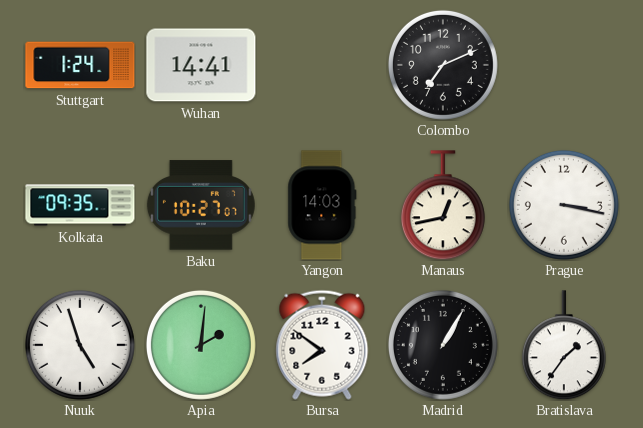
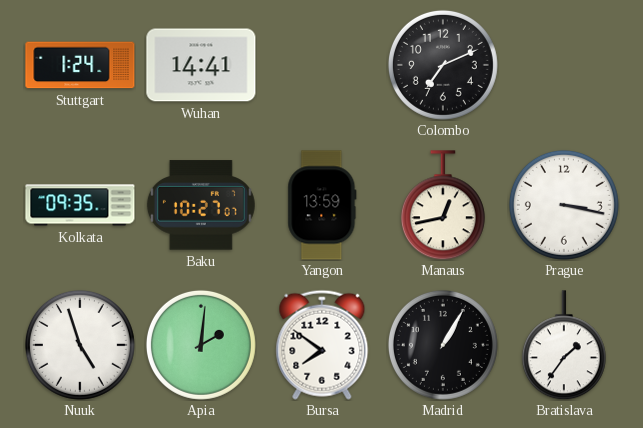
Yangon: 14:03 -> 13:59 (322, 205)
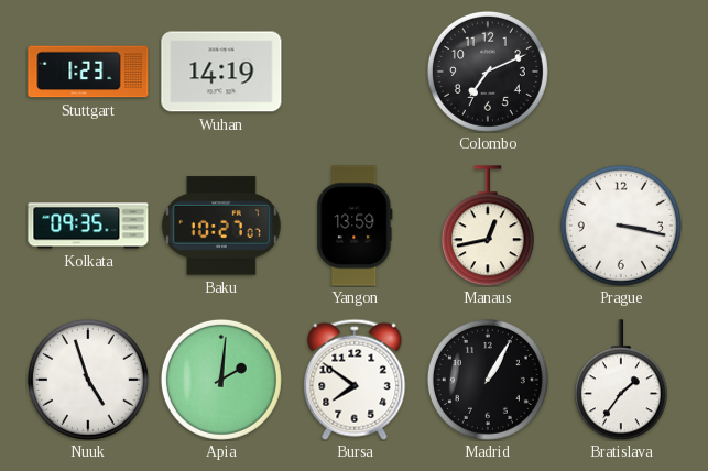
Stuttgart: 1:24 -> 1:23 (88, 72)
Wuhan: 14:41 -> 14:19 (221, 72)
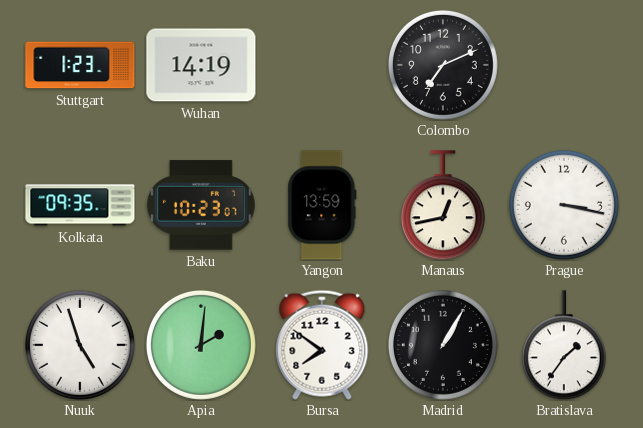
Baku: 10:27 -> 10:23 (201, 205)
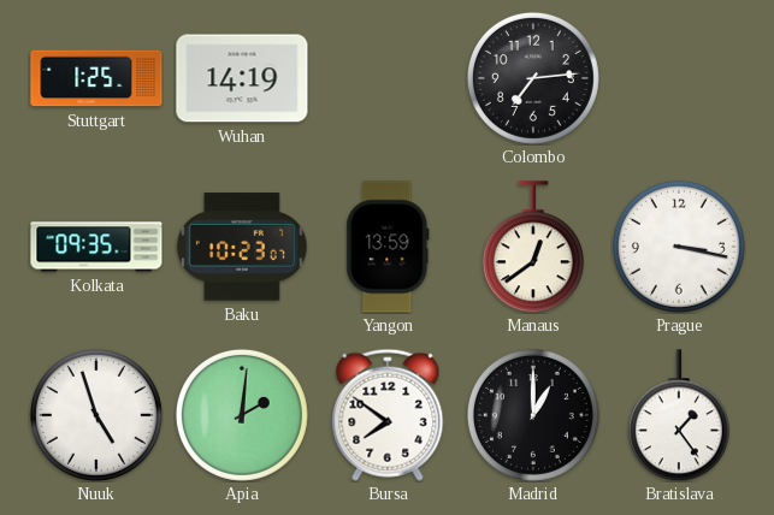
Stuttgart: 1:23 -> 1:25 (96, 78)
Colombo: 7:11 -> 7:14 (533, 78)
Manaus: 12:43 -> 12:39 (533, 247)
Madrid: 1:05 -> 1:00 (533, 415)
Bratislava: 1:36 -> 1:24 (679, 415)
